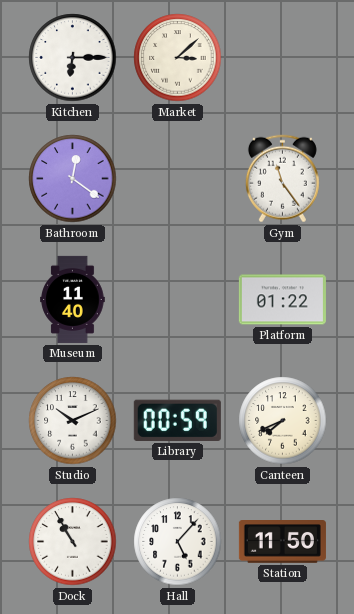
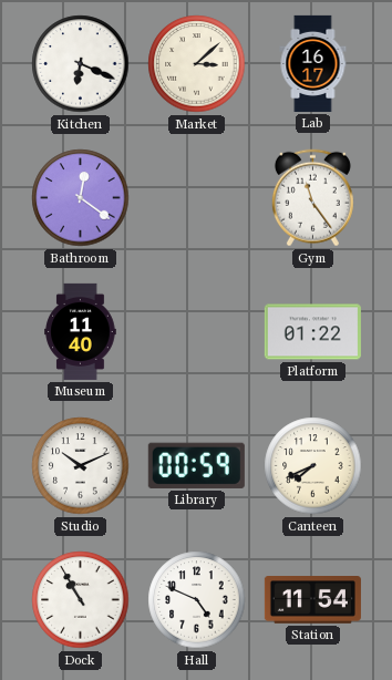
Kitchen: 6:15 -> 6:19 (81, 64)
Lab: none -> 16:17 (313, 63)
Hall: 5:07 -> 4:49 (197, 600)
Station: 11:50 -> 11:54 (312, 600)
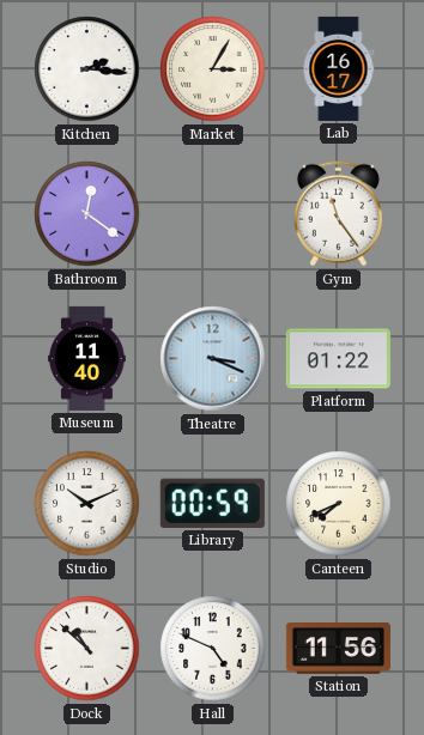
Kitchen: 6:19 -> 2:16 (87, 69)
Market: 3:08 -> 3:05 (213, 69)
Theatre: none -> 3:19 (213, 359)
Dock: 10:55 -> 10:52 (87, 649)
Station: 11:54 -> 11:56 (338, 649)
